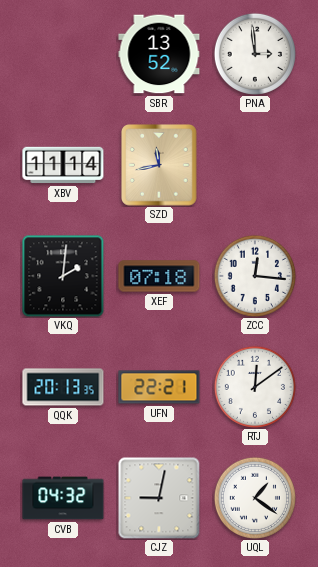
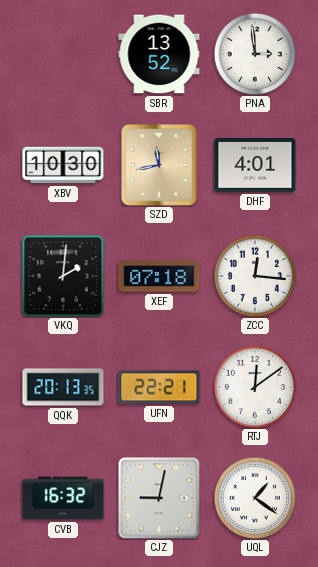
XBV: 11:14 -> 10:30 (63, 165)
DHF: none -> 4:01 (255, 165)
CVB: 04:32 -> 16:32 (63, 498)
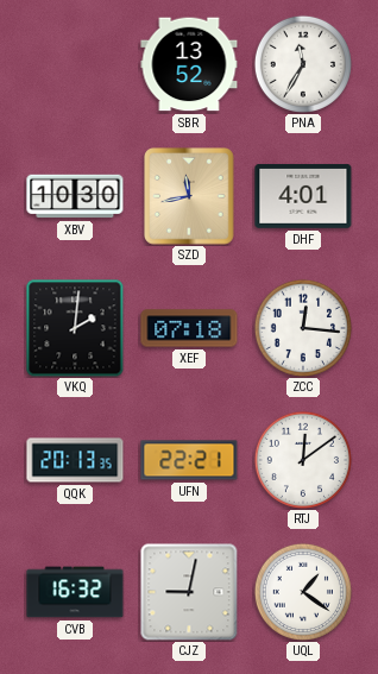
PNA: 2:59 -> 11:35 (303, 64)
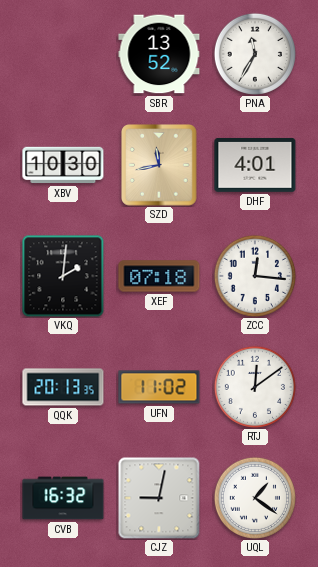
UFN: 22:21 -> 11:02 (159, 387)
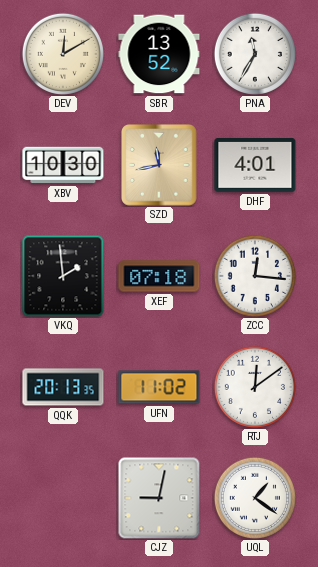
DEV: none -> 12:10 (63, 54)
VKQ: 2:01 -> 1:59 (63, 276)
CVB: 16:32 -> none (63, 498)
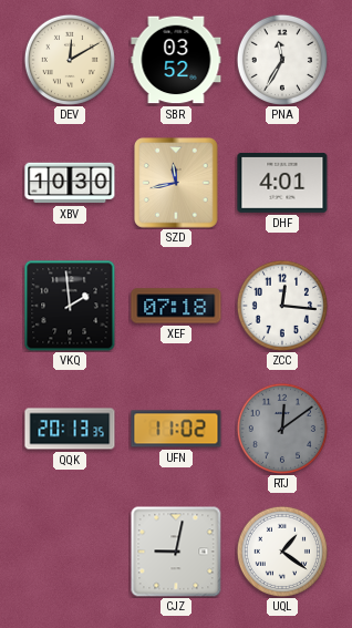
SBR: 13:52 -> 03:52 (176, 60)
RTJ dial: white -> grey (282, 429)
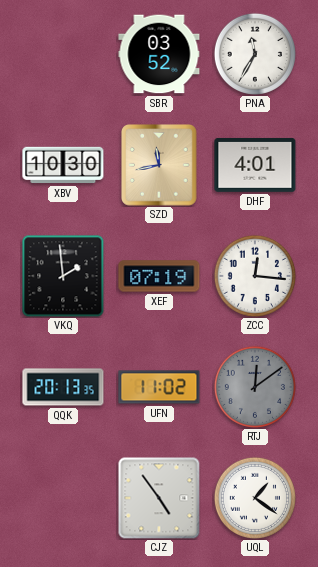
DEV: 12:10 -> none (70, 60)
XEF: 07:18 -> 07:19 (159, 276)
CJZ: 9:02 -> 4:54 (159, 498)
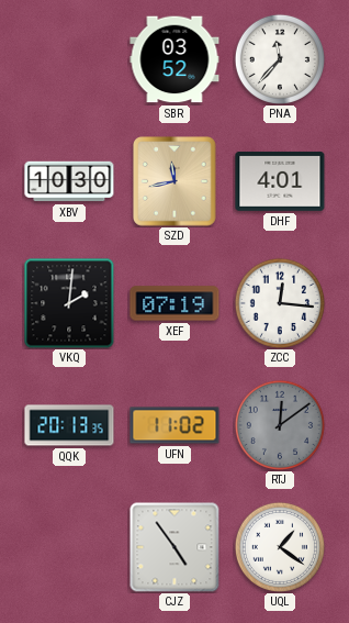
PNA: 11:35 -> 11:37 (280, 59)
VKQ: 1:59 -> 2:01 (69, 303)
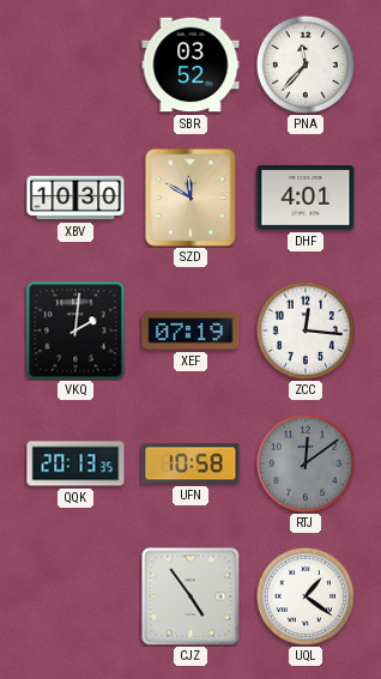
SZD: 11:43 -> 11:50 (192, 199)
UFN: 11:02 -> 10:58 (190, 463)
